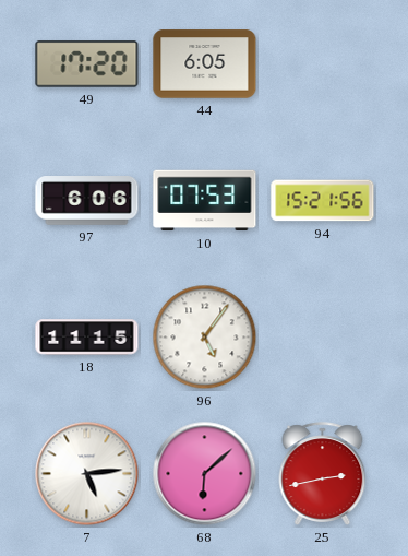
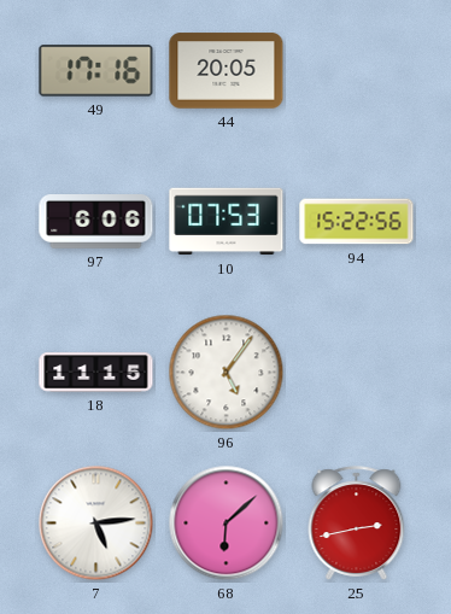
49: 17:20 -> 17:16 (96, 71)
44: 6:05 -> 20:05 (227, 71)
94: 15:21 -> 15:22 (357, 222)
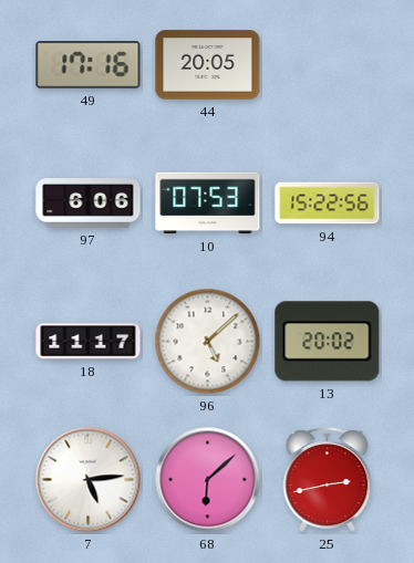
18: 11:15 -> 11:17 (89, 342)
96: 5:06 -> 5:08 (208, 342)
13: none -> 20:02 (328, 342)
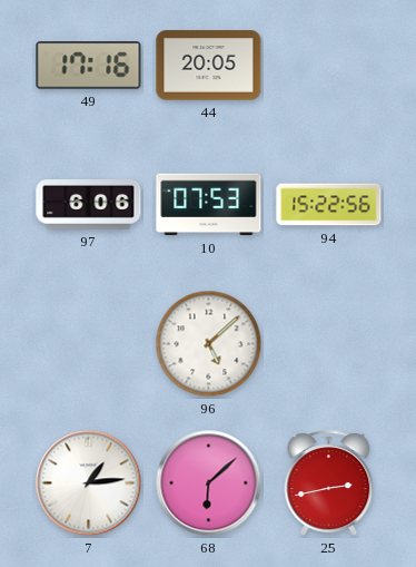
18: 11:17 -> none (89, 342)
13: 20:02 -> none (328, 342)
7: 5:14 -> 1:14 (89, 483)
